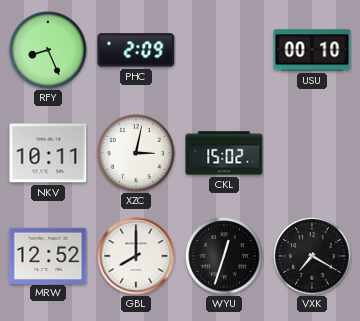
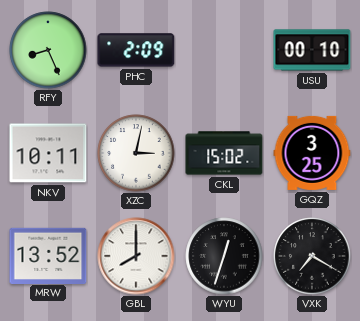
GQZ: none -> 3:25 (312, 153)
MRW: 12:52 -> 13:52 (48, 255)
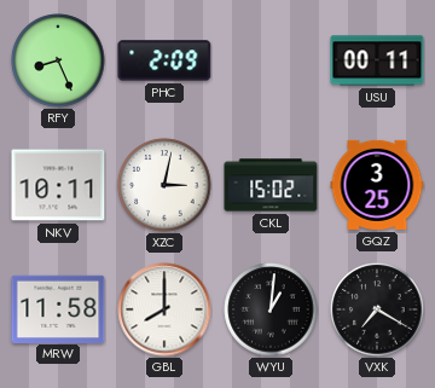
USU: 00:10 -> 00:11 (377, 60)
MRW: 13:52 -> 11:58 (58, 308)
WYU: 12:33 -> 1:01 (271, 309)
